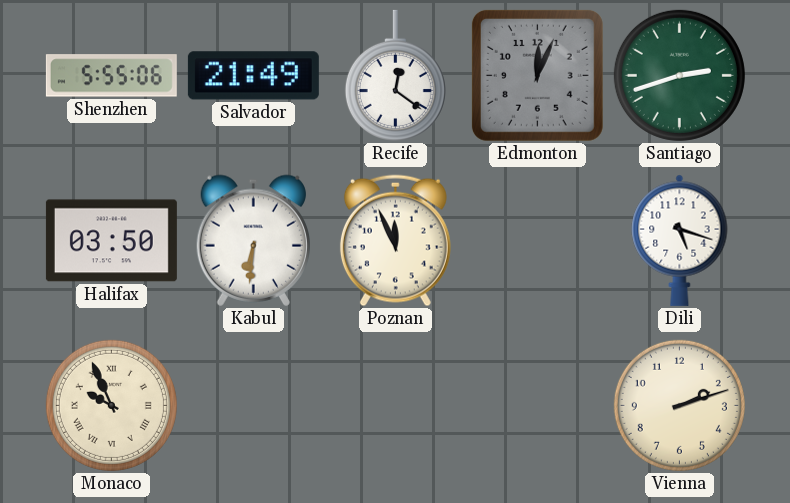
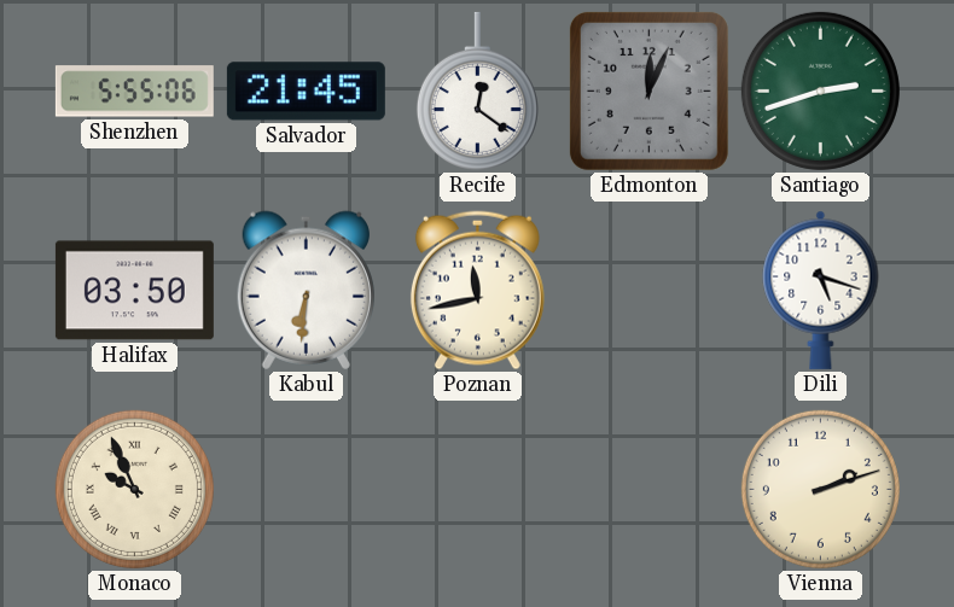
Salvador: 21:49 -> 21:45 (306, 92)
Poznan: 11:56 -> 11:43 (477, 291)
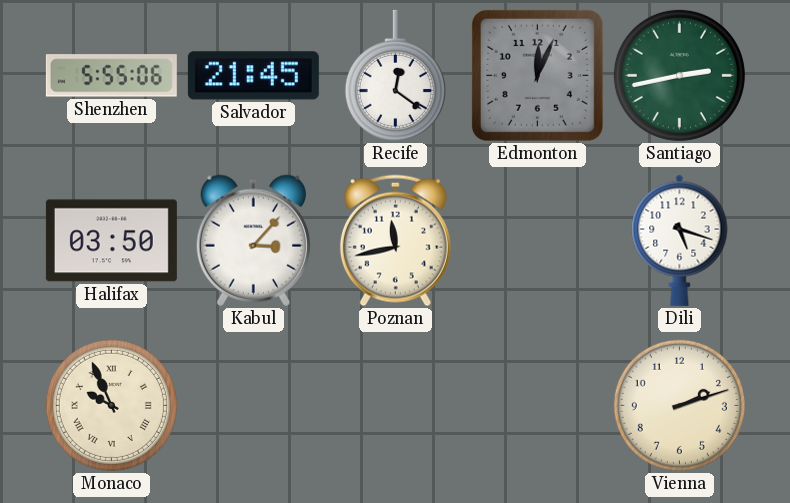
Santiago: 2:42 -> 2:43 (679, 75)
Kabul: 6:31 -> 3:07 (253, 240)
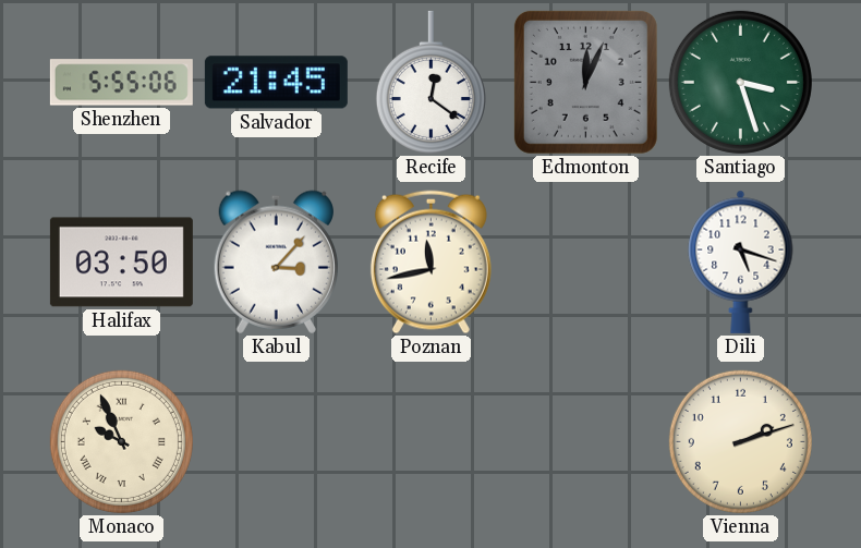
Santiago: 2:43 -> 3:27 (740, 82)
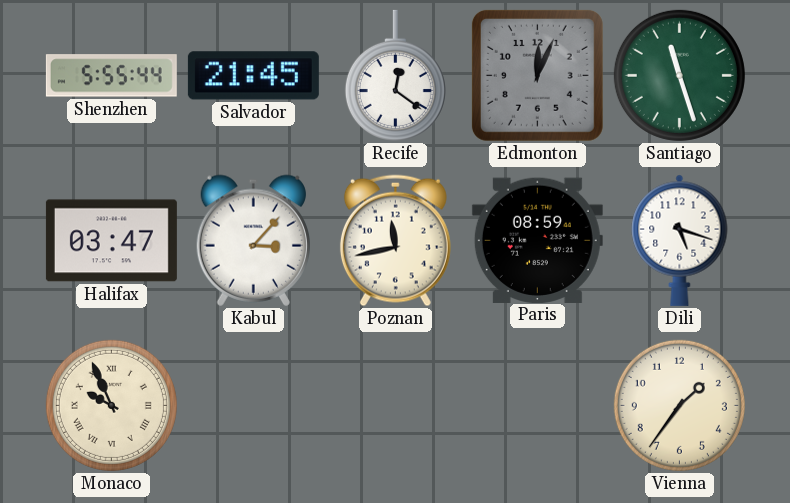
Shenzhen: 5:55:06 -> 5:55:44 (111, 76)
Santiago: 3:27 -> 11:27 (679, 75)
Halifax: 03:50 -> 03:47 (111, 241)
Paris: none -> 08:59 (537, 240)
Vienna: 2:12 -> 1:36 (679, 405)
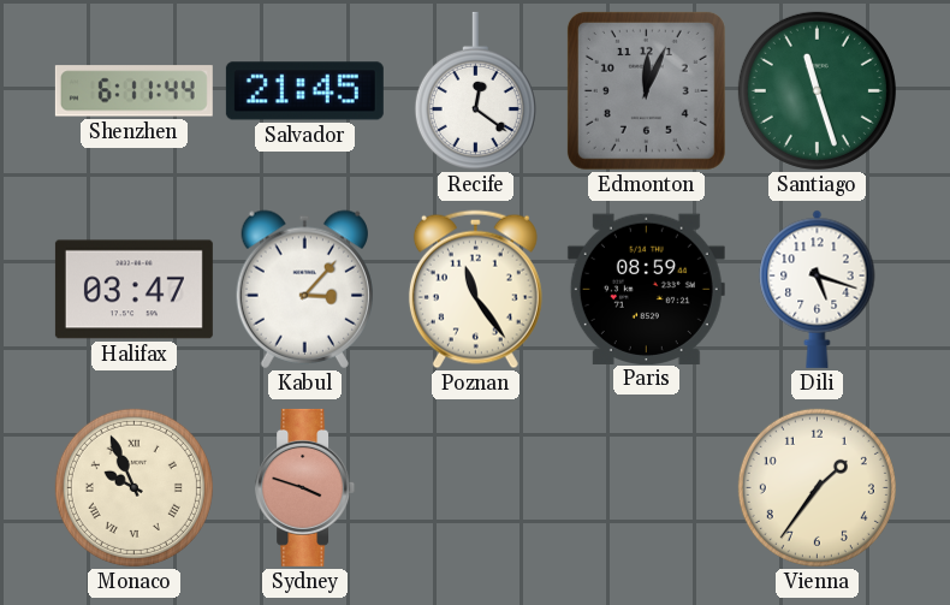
Shenzhen: 5:55 -> 6:11 (133, 91)
Poznan: 11:43 -> 11:24 (475, 290)
Sydney: none -> 3:48 (305, 487)
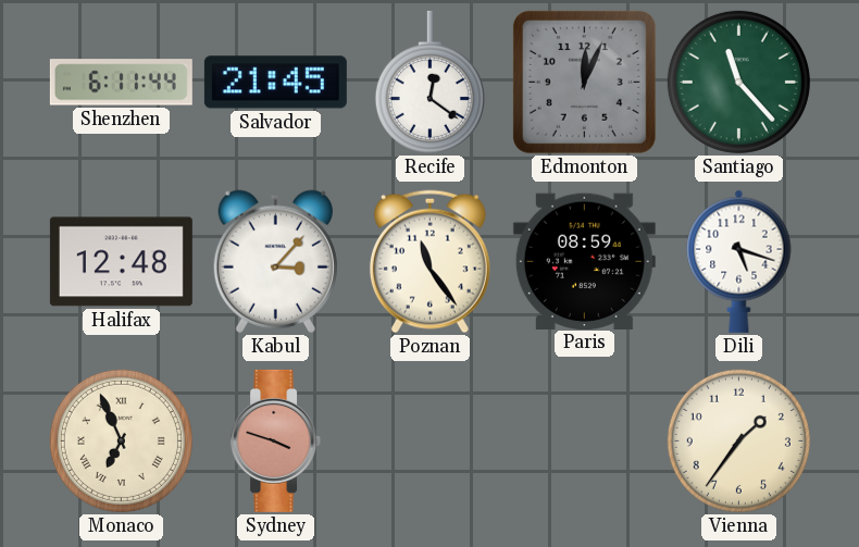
Santiago: 11:27 -> 11:23 (738, 82)
Halifax: 03:47 -> 12:48 (121, 262)
Monaco: 9:56 -> 6:56 (121, 440)
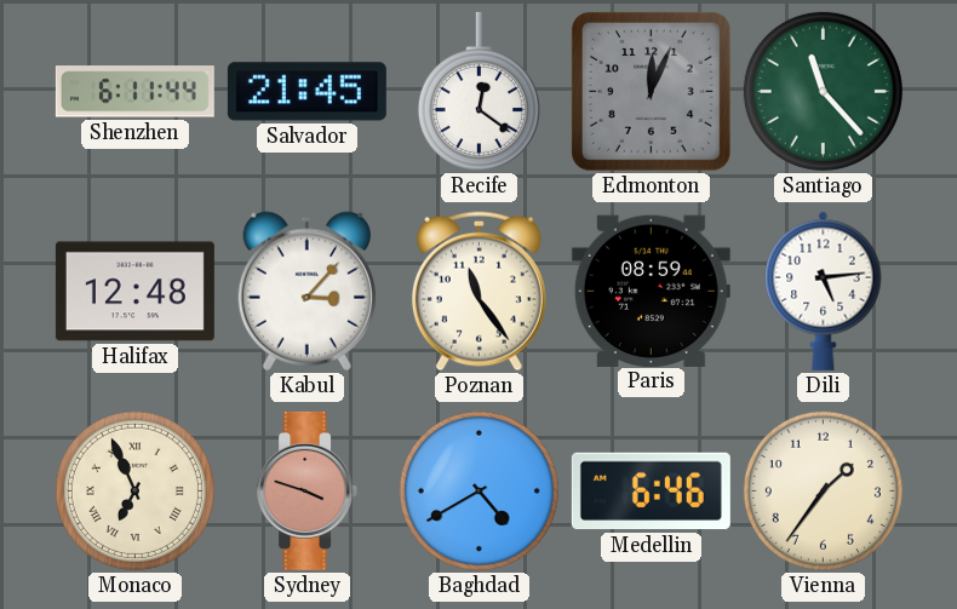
Dili: 5:18 -> 5:14 (824, 291)
Baghdad: none -> 4:40 (478, 490)
Medellin: none -> 6:46 (651, 492)
